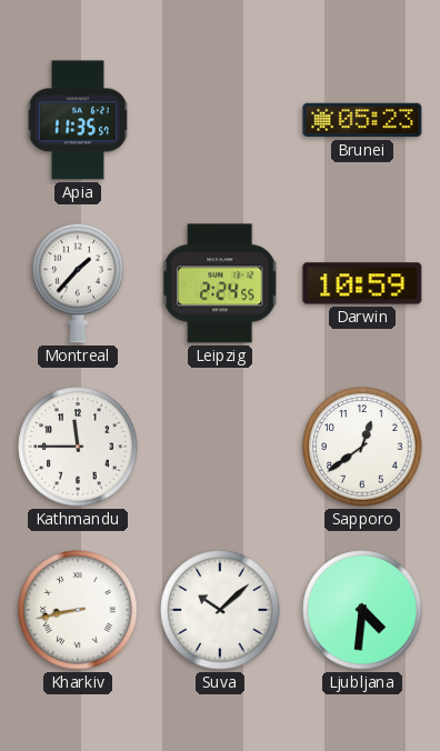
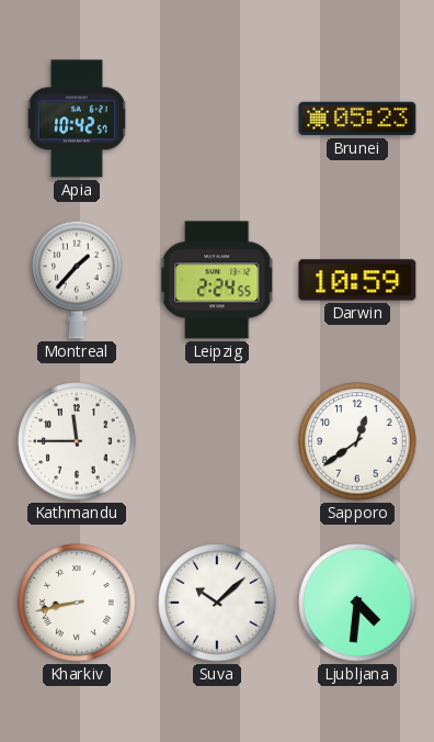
Apia: 11:35 -> 10:42 (77, 119)
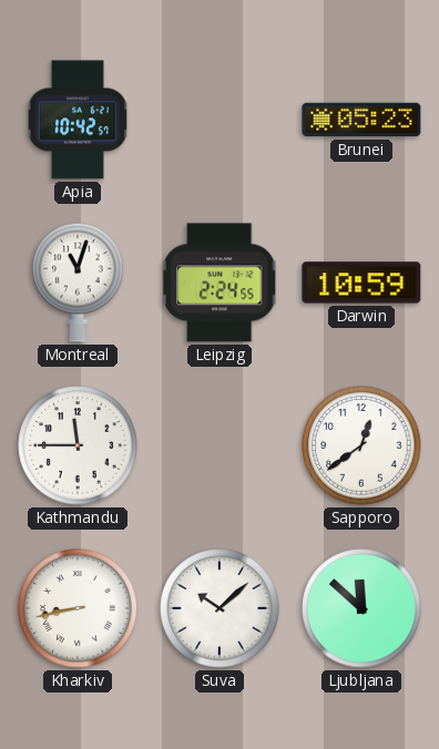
Montreal: 1:37 -> 11:03 (78, 283)
Ljubljana: 4:31 -> 11:52 (361, 608)
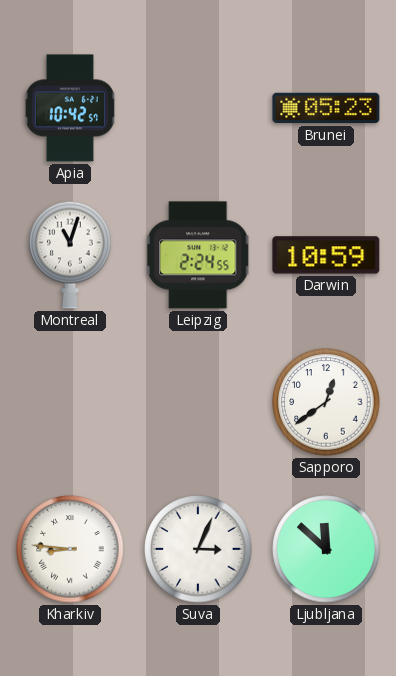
Kathmandu: 11:45 -> none (78, 445)
Kharkiv: 8:43 -> 8:46 (70, 549)
Suva: 10:08 -> 3:04 (198, 549)
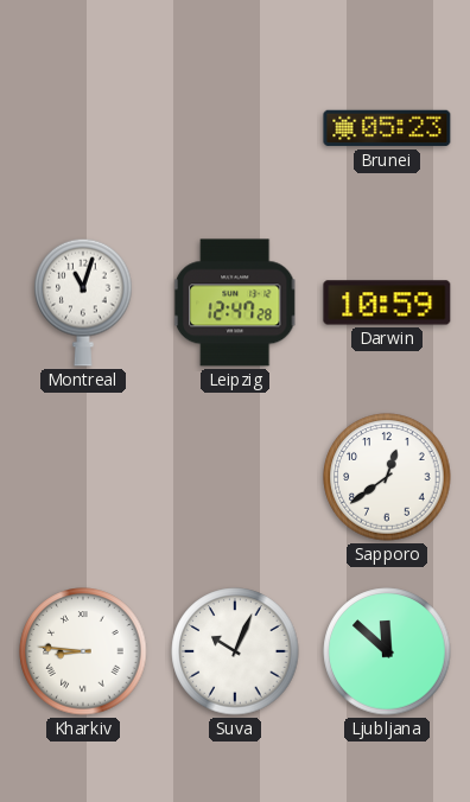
Apia: 10:42 -> none (70, 108)
Leipzig: 2:24 -> 12:47 (235, 303)
Suva: 3:04 -> 10:04 (235, 651)
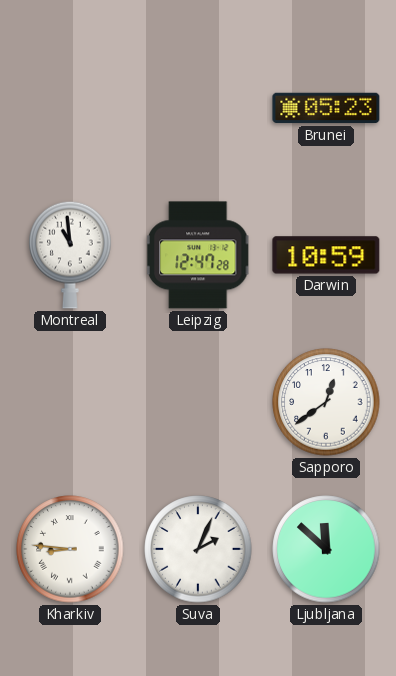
Montreal: 11:03 -> 10:59 (70, 255)
Suva: 10:04 -> 2:04 (198, 549)
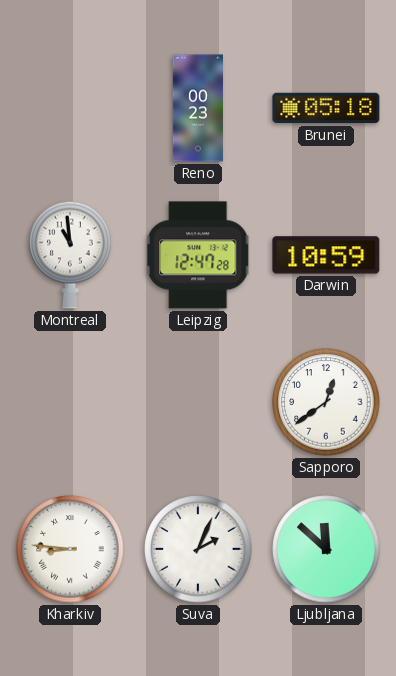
Reno: none -> 00:23 (198, 108)
Brunei: 05:23 -> 05:18 (326, 108)
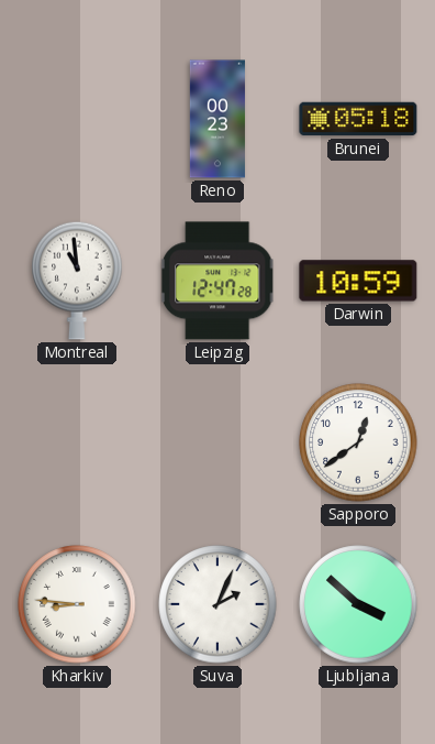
Ljubljana: 11:52 -> 3:52 (358, 604)
